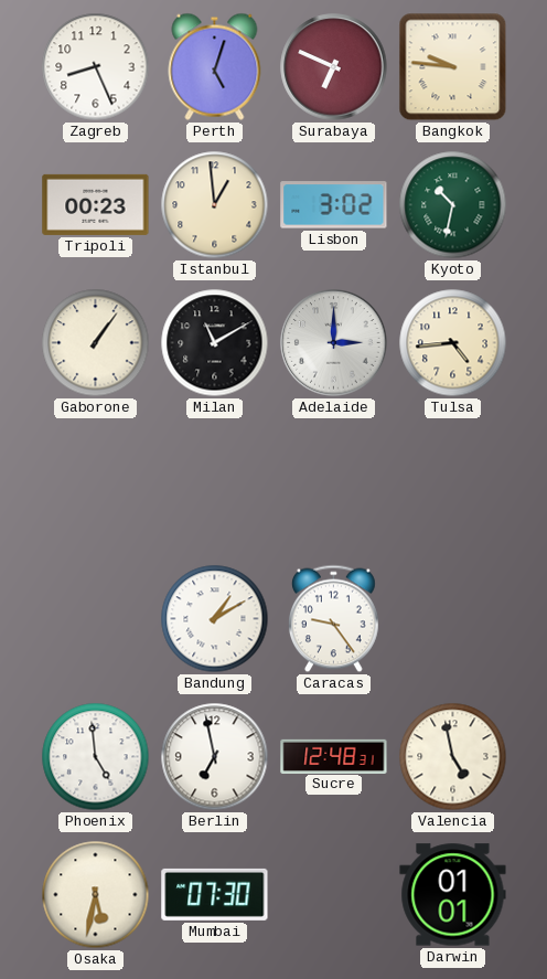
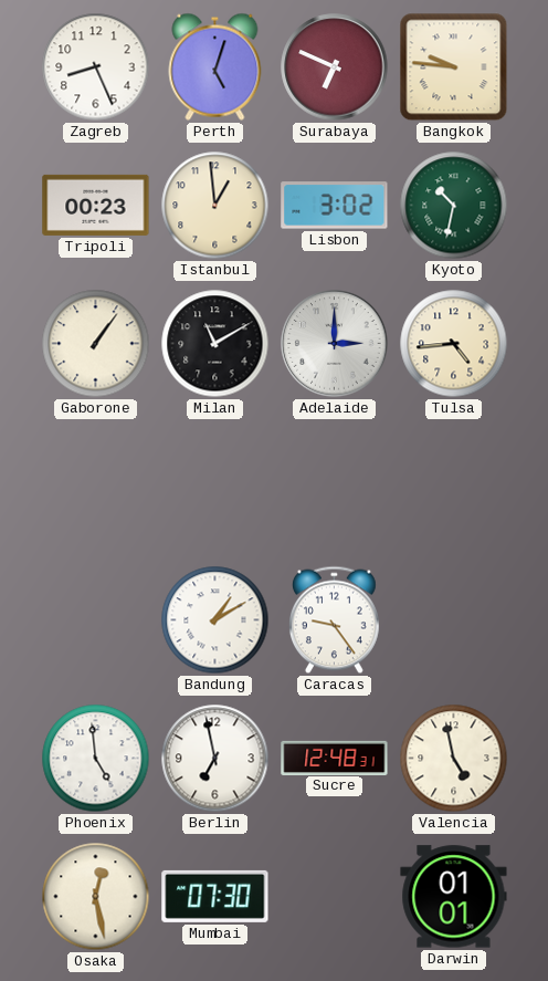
Osaka: 5:32 -> 12:28 (96, 897)
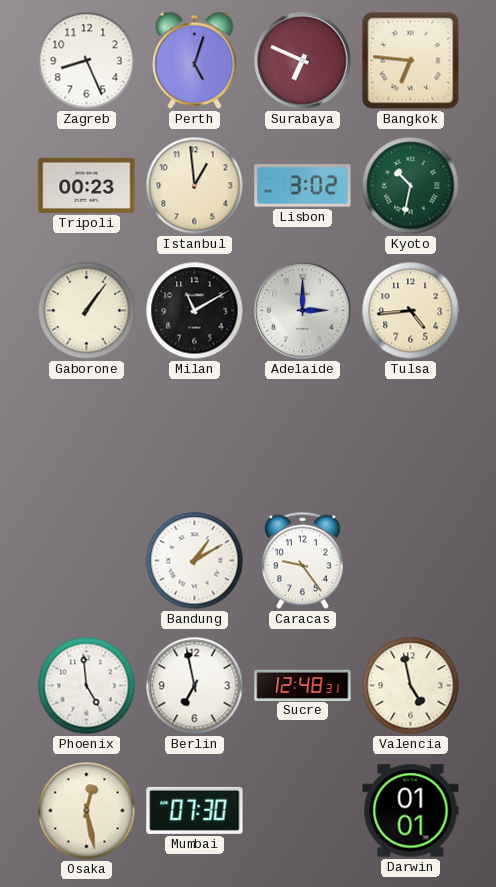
Bangkok: 9:46 -> 6:46 (411, 61)
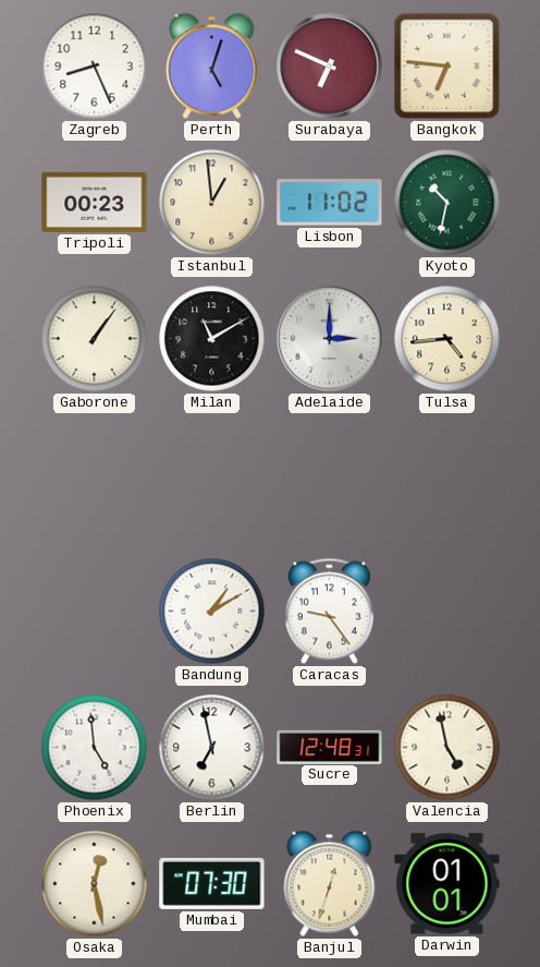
Lisbon: 3:02 -> 11:02 (330, 203)
Banjul: none -> 12:33 (330, 883)
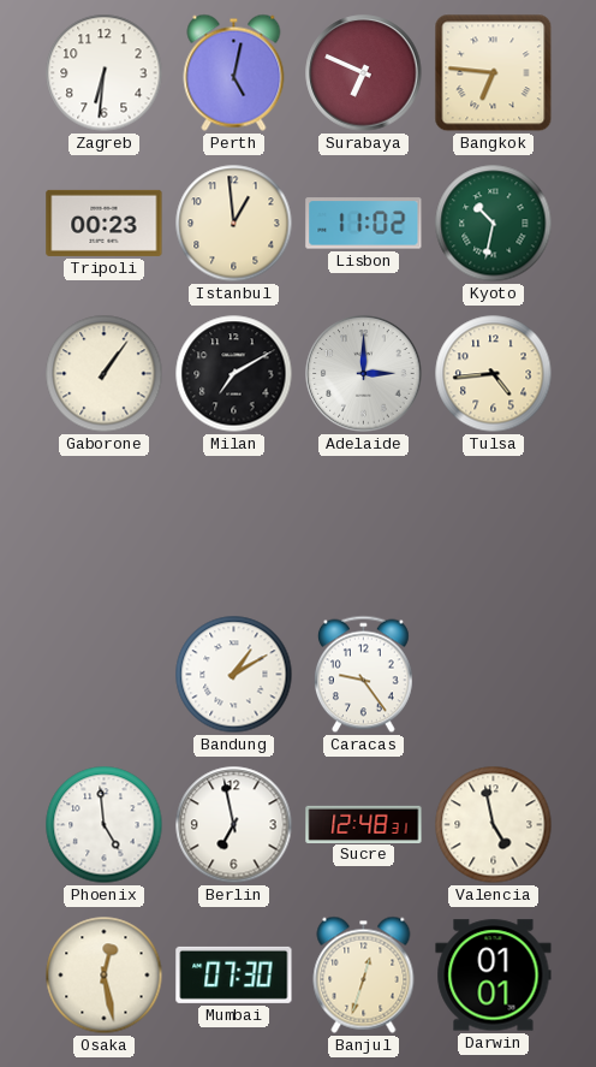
Zagreb: 8:26 -> 6:31 (105, 73)
Perth: 5:03 -> 5:02 (234, 72)
Milan: 11:10 -> 7:10 (234, 374)
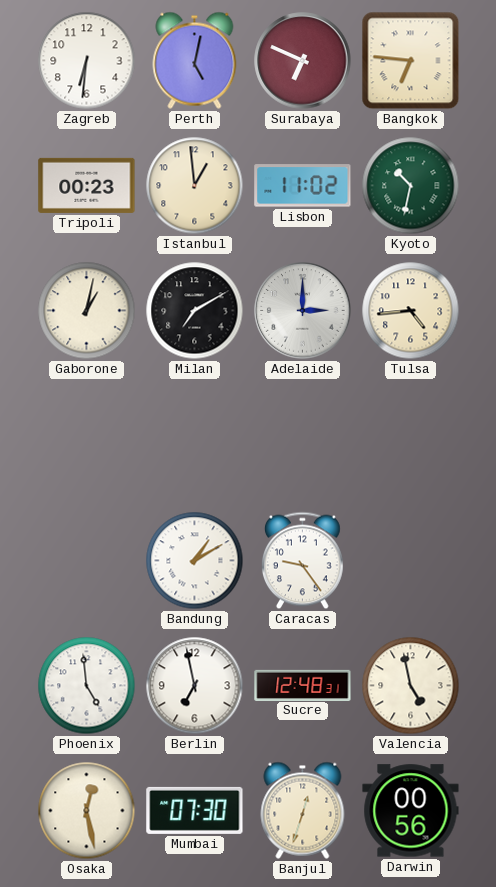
Gaborone: 1:06 -> 1:02 (87, 311)
Darwin: 01:01 -> 00:56 (411, 811)
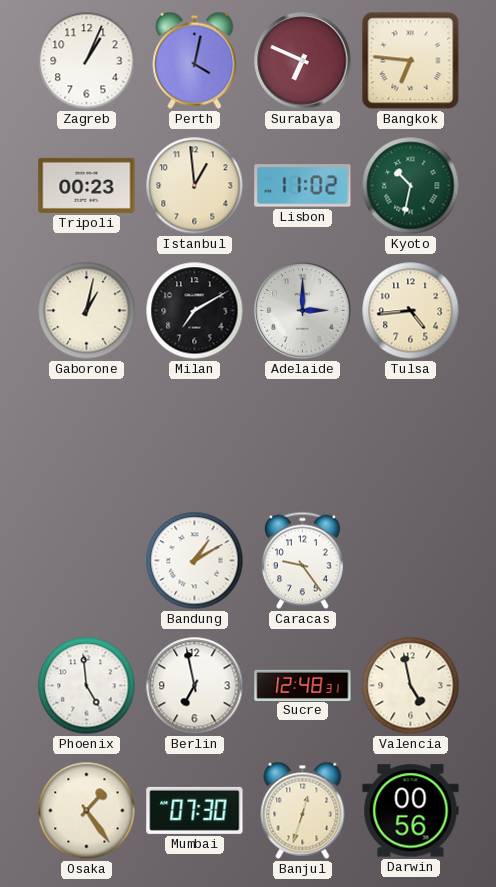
Zagreb: 6:31 -> 1:04 (87, 61)
Perth: 5:02 -> 4:02 (195, 60)
Osaka: 12:28 -> 1:24 (87, 811)
